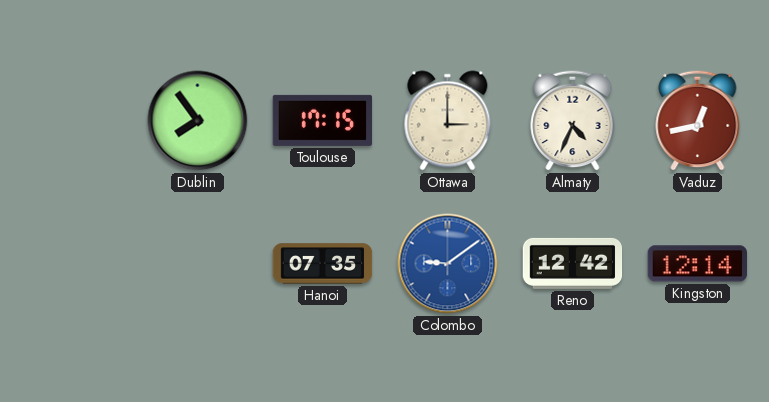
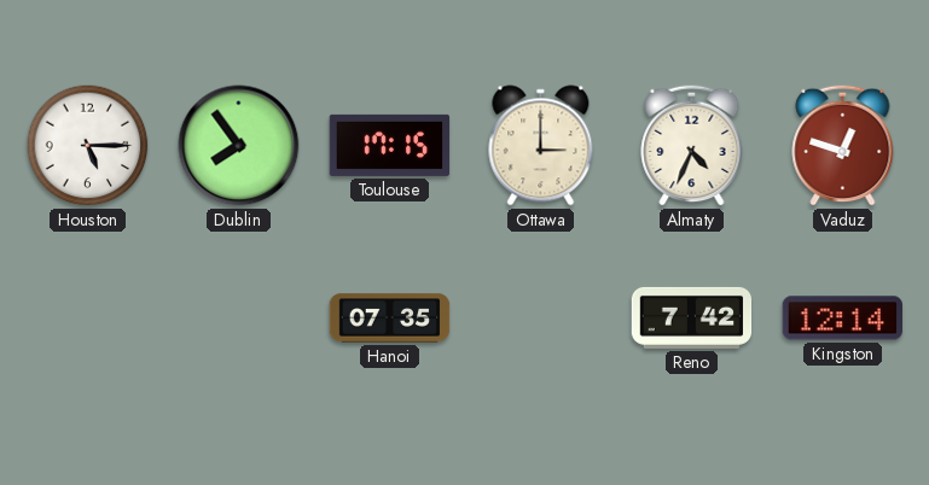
Houston: none -> 5:15 (88, 146)
Vaduz: 12:43 -> 12:48 (843, 145)
Colombo: 9:09 -> none (448, 264)
Reno: 12:42 -> 7:42 (692, 317)
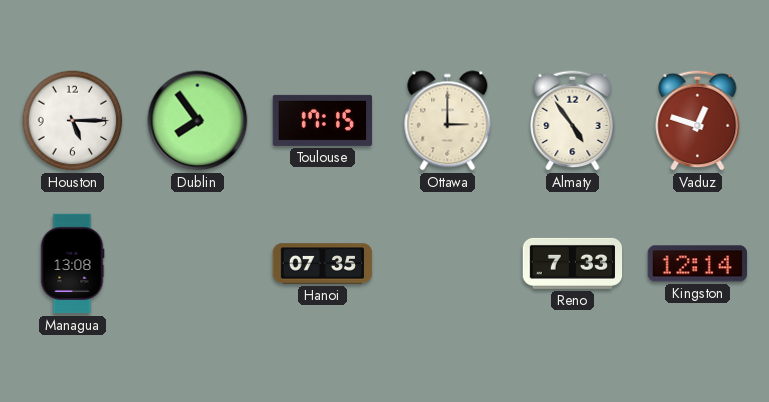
Almaty: 4:34 -> 4:54 (573, 120)
Managua: none -> 13:08 (72, 264)
Reno: 7:42 -> 7:33 (573, 263)
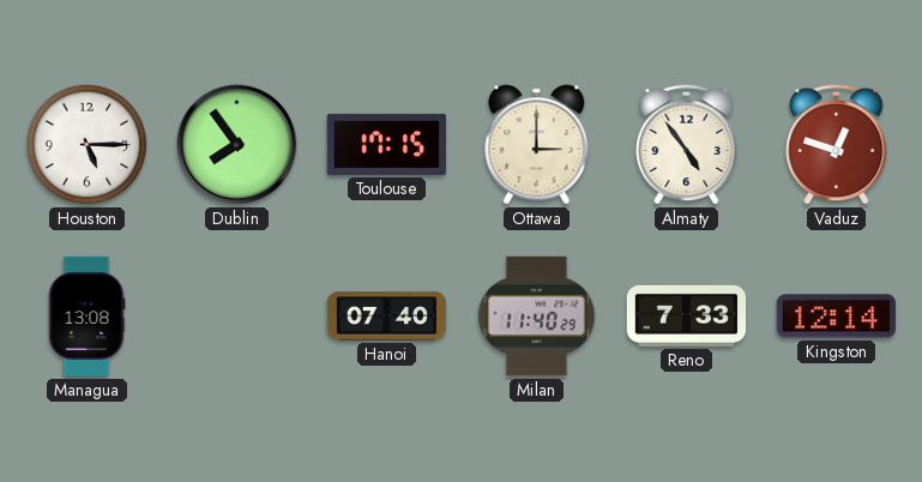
Hanoi: 07:35 -> 07:40 (387, 317)
Milan: none -> 11:40 (537, 317)
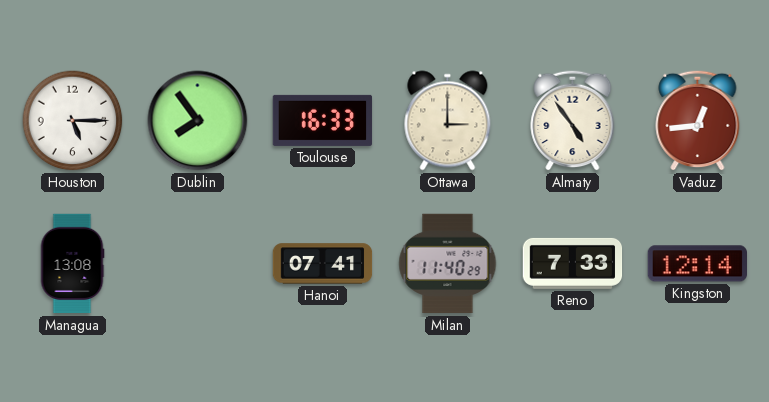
Toulouse: 17:15 -> 16:33 (323, 120)
Vaduz: 12:48 -> 12:44 (698, 120)
Hanoi: 07:40 -> 07:41 (323, 264)
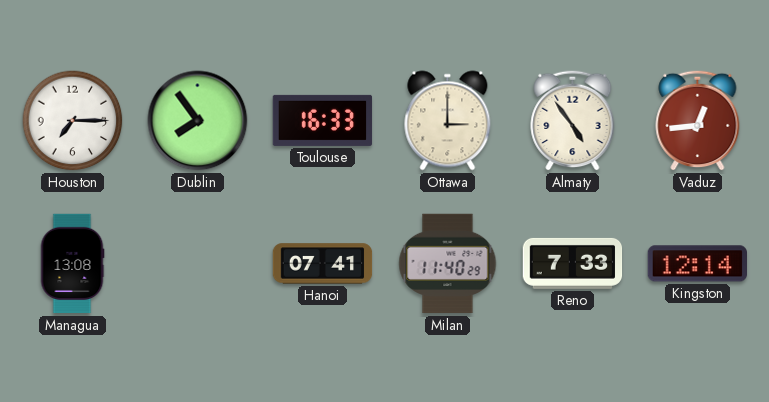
Houston: 5:15 -> 7:15 (73, 121)
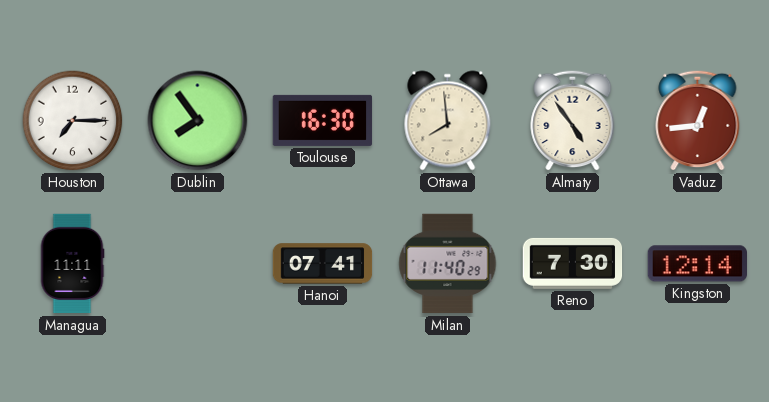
Toulouse: 16:33 -> 16:30 (323, 120)
Ottawa: 3:00 -> 7:59 (448, 121)
Managua: 13:08 -> 11:11 (72, 264)
Reno: 7:33 -> 7:30 (573, 263)
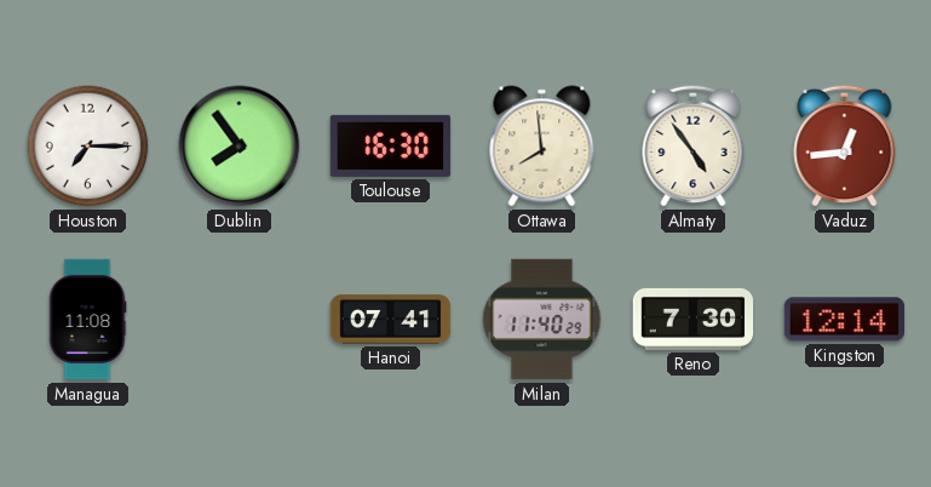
Managua: 11:11 -> 11:08 (87, 320)
